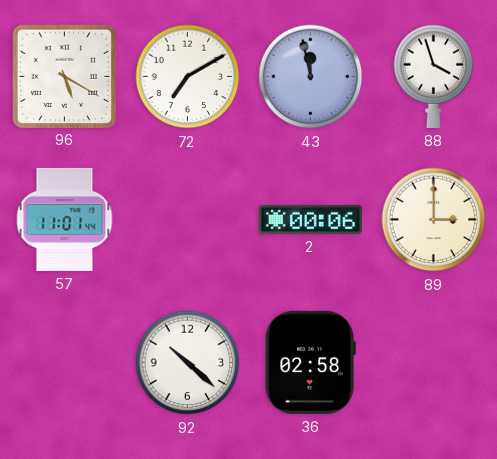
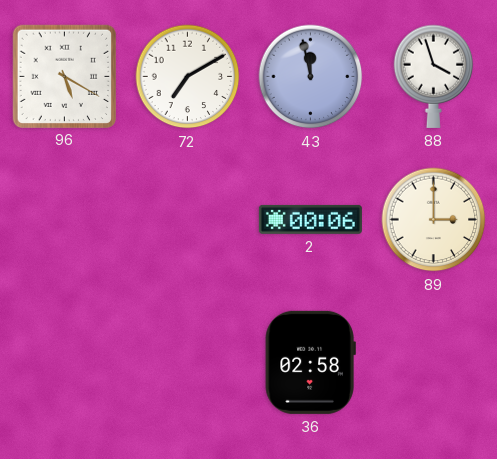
57: 11:01 -> none (65, 219)
92: 10:22 -> none (188, 363)
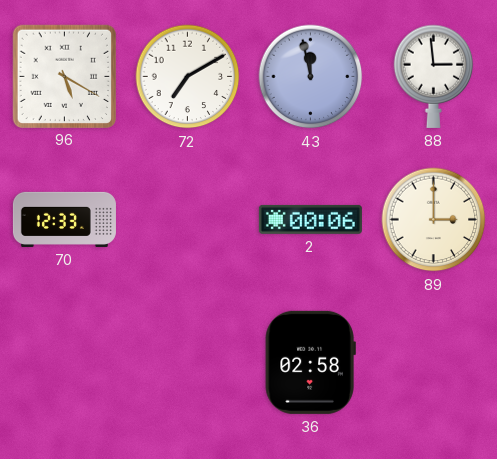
88: 3:57 -> 2:59 (434, 76)
70: none -> 12:33 (64, 219)
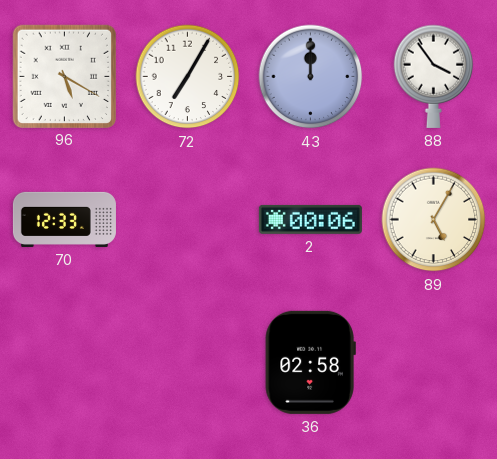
72: 7:10 -> 7:05 (188, 77)
43: 11:58 -> 12:00 (311, 77)
88: 2:59 -> 3:54 (434, 76)
89: 3:00 -> 5:05 (434, 220)
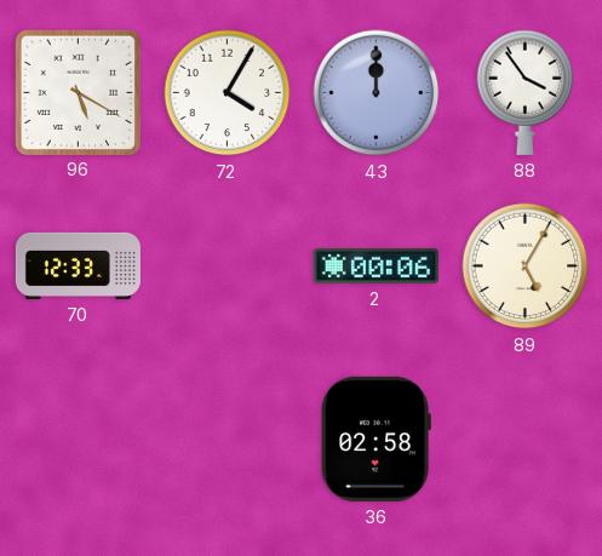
72: 7:05 -> 4:05 (228, 93)
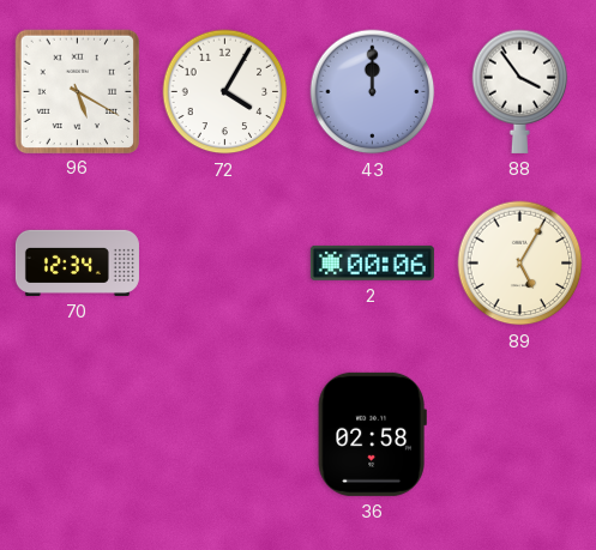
70: 12:33 -> 12:34 (77, 262)
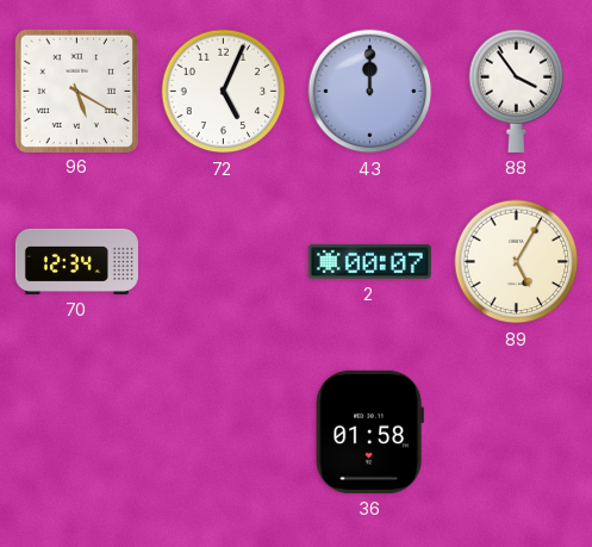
72: 4:05 -> 5:04 (224, 92)
2: 00:06 -> 00:07 (369, 261)
36: 02:58 -> 01:58 (369, 431)
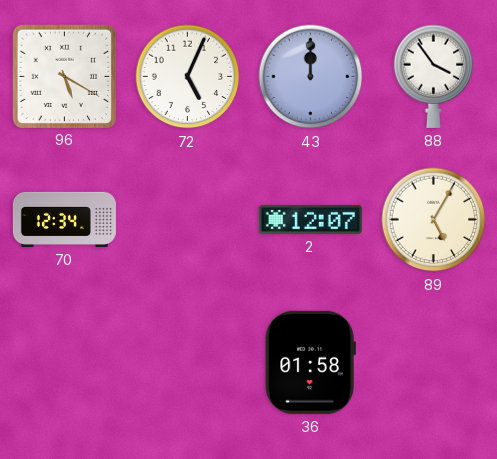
2: 00:07 -> 12:07 (310, 219)
